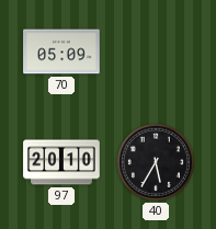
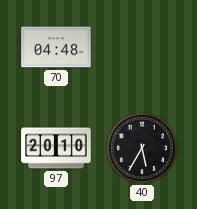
70: 05:09 -> 04:48 (56, 47)
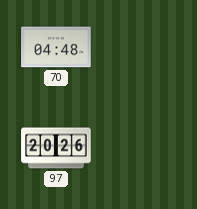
97: 20:10 -> 20:26 (56, 148)
40: 5:35 -> none (142, 148)
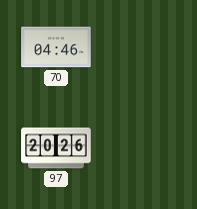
70: 04:48 -> 04:46 (56, 47)
